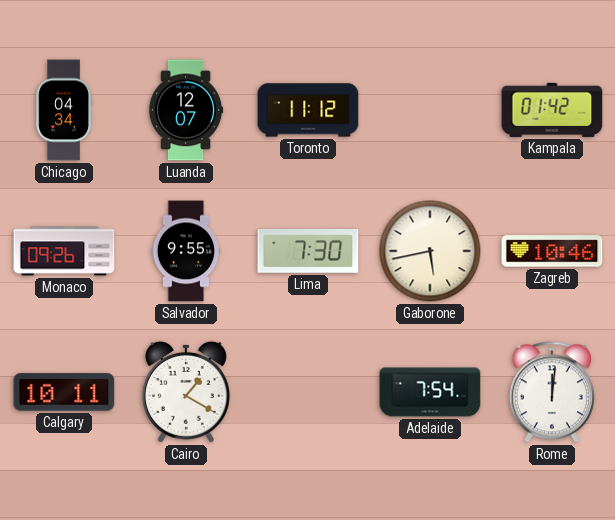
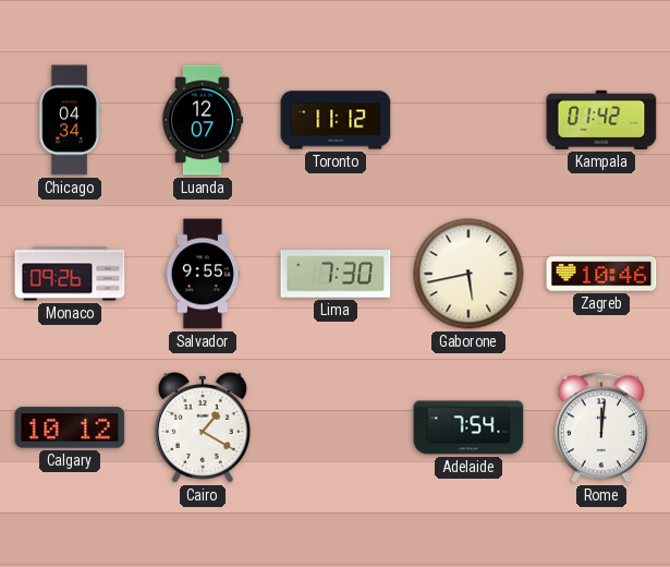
Calgary: 10:11 -> 10:12 (70, 427)
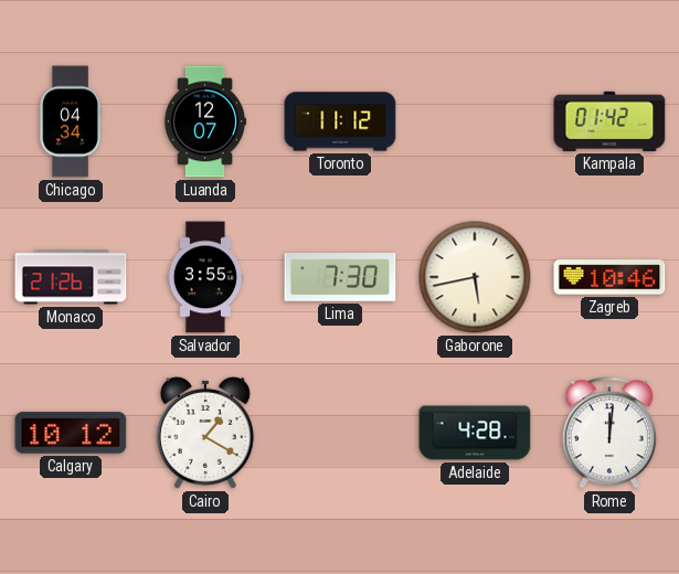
Monaco: 09:26 -> 21:26 (71, 277)
Salvador: 9:55 -> 3:55 (205, 277)
Adelaide: 7:54 -> 4:28 (475, 433)
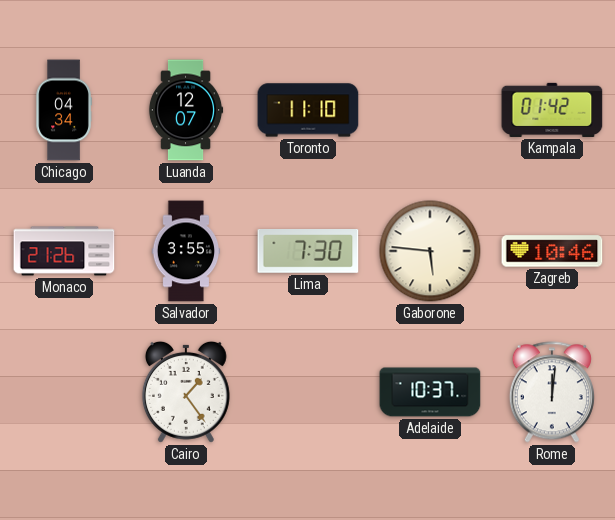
Toronto: 11:12 -> 11:10 (308, 110)
Gaborone: 5:43 -> 5:46 (430, 251)
Calgary: 10:12 -> none (71, 433)
Cairo: 1:20 -> 1:24 (186, 392)
Adelaide: 4:28 -> 10:37 (430, 392)
